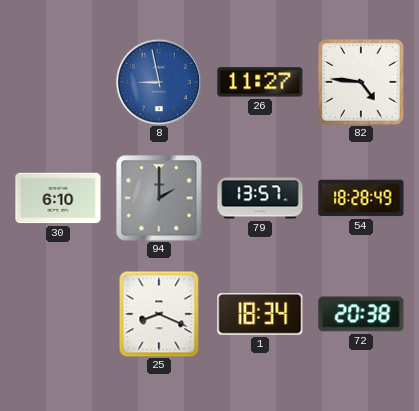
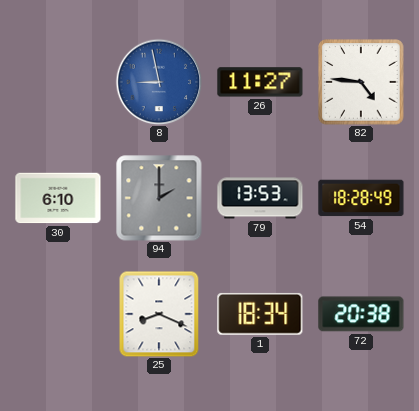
79: 13:57 -> 13:53 (260, 198)
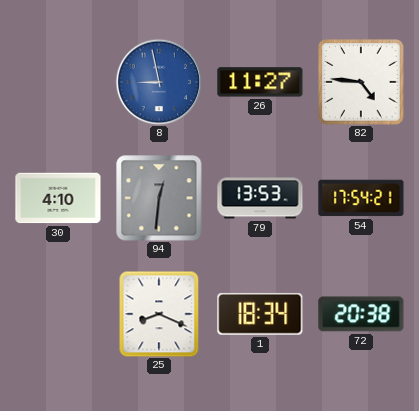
30: 6:10 -> 4:10 (58, 198)
94: 2:00 -> 12:31 (159, 198)
54: 18:28 -> 17:54 (361, 198)
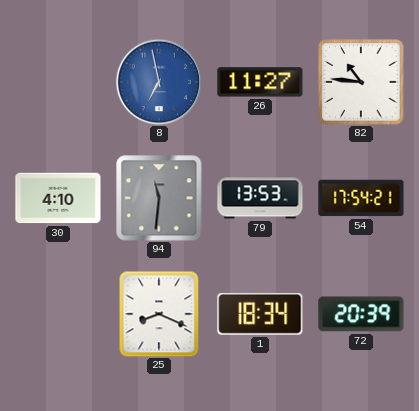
8: 8:58 -> 6:58 (159, 82)
82: 4:46 -> 10:46 (361, 82)
94: 12:31 -> 11:31 (159, 198)
72: 20:38 -> 20:39 (361, 314)
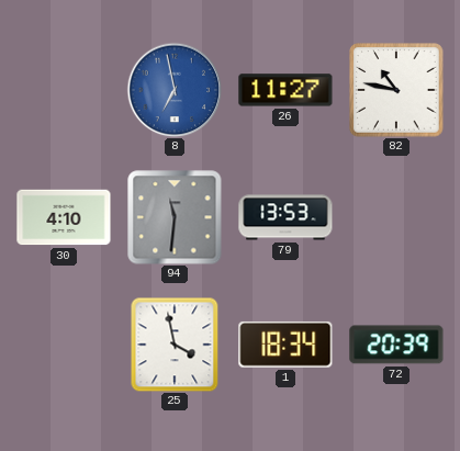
82: 10:46 -> 10:47 (396, 90)
54: 17:54 -> none (361, 198)
25: 8:19 -> 3:58 (175, 345)
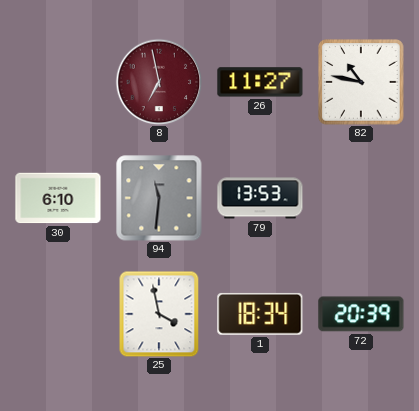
8 dial: blue -> burgundy (159, 82)
30: 4:10 -> 6:10 (58, 198)
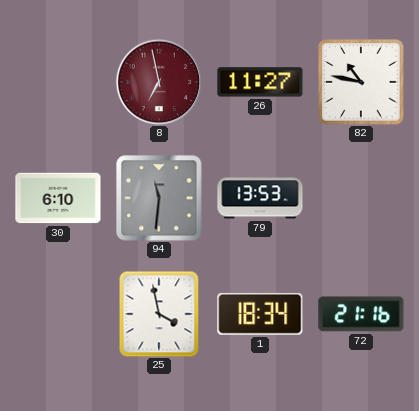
72: 20:39 -> 21:16 (361, 314)
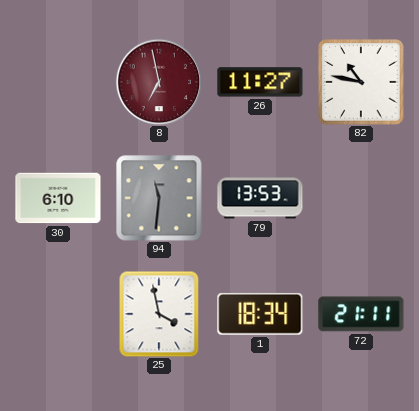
72: 21:16 -> 21:11 (361, 314)
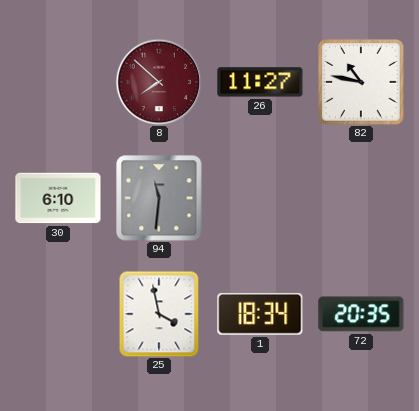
8: 6:58 -> 7:52 (159, 82)
79: 13:53 -> none (260, 198)
72: 21:11 -> 20:35 (361, 314)
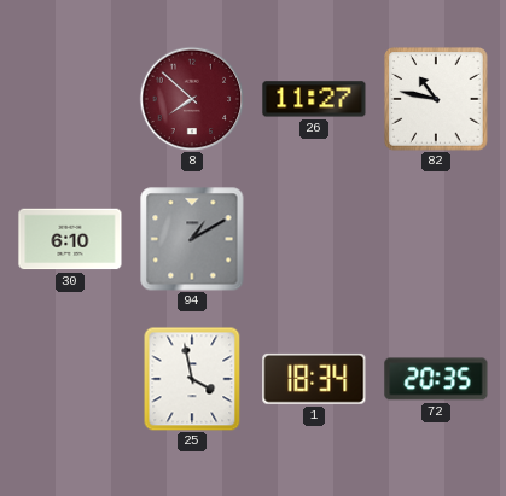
94: 11:31 -> 1:10 (192, 239)
